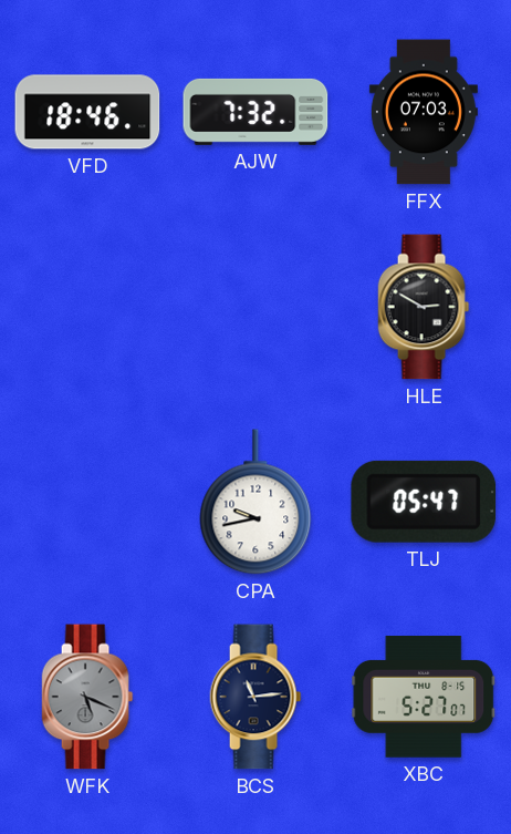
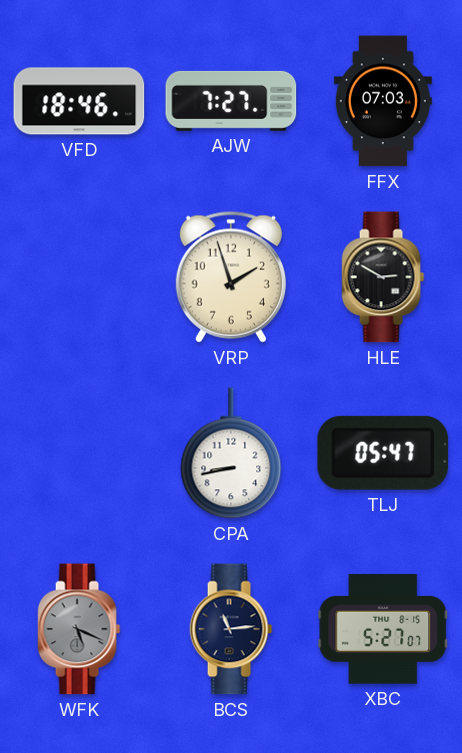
AJW: 7:32 -> 7:27 (231, 101)
VRP: none -> 1:57 (231, 277)
CPA: 9:43 -> 8:43 (231, 453)
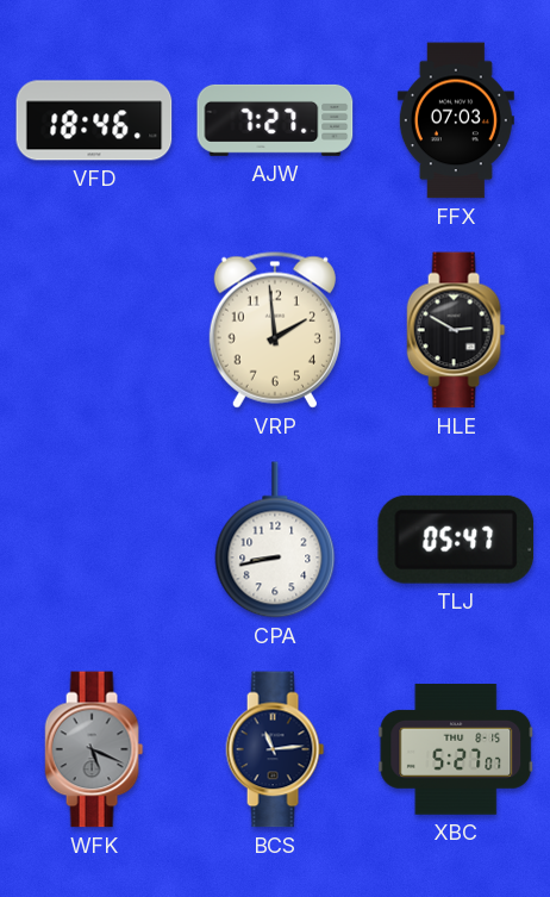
VRP: 1:57 -> 1:59 (275, 330)
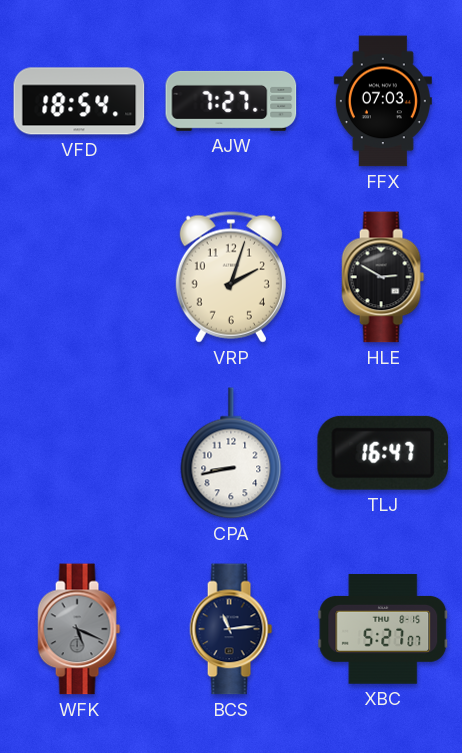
VFD: 18:46 -> 18:54 (79, 101)
VRP: 1:59 -> 2:03 (231, 277)
TLJ: 05:47 -> 16:47 (383, 453)
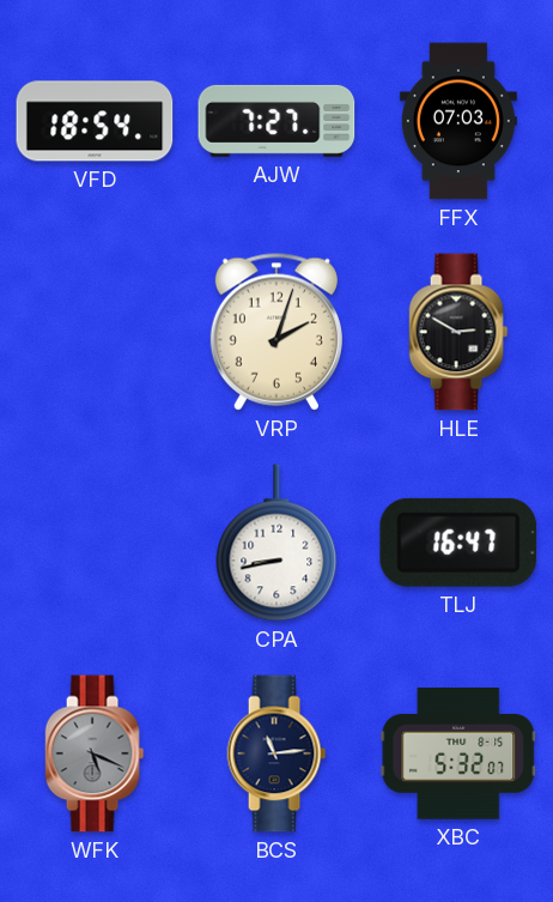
XBC: 5:27 -> 5:32 (458, 753)
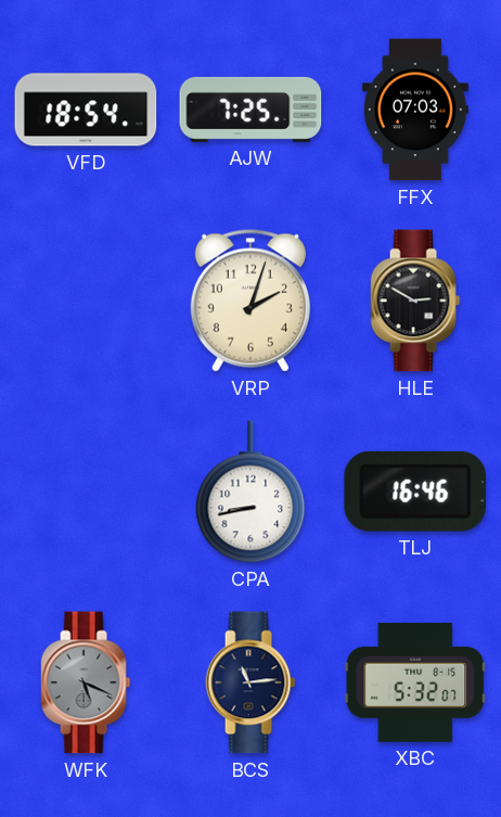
AJW: 7:27 -> 7:25 (251, 110)
TLJ: 16:47 -> 16:46 (415, 492)
